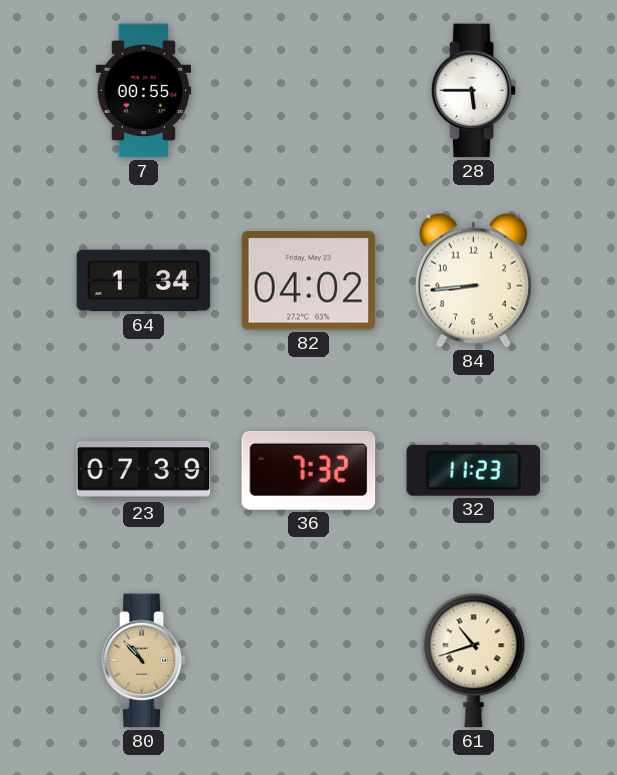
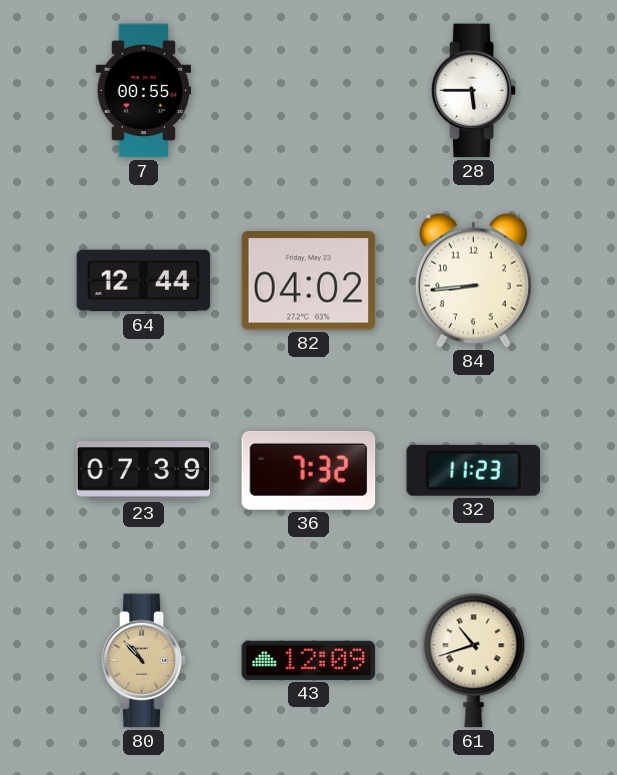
64: 1:34 -> 12:44 (144, 281)
43: none -> 12:09 (309, 660)
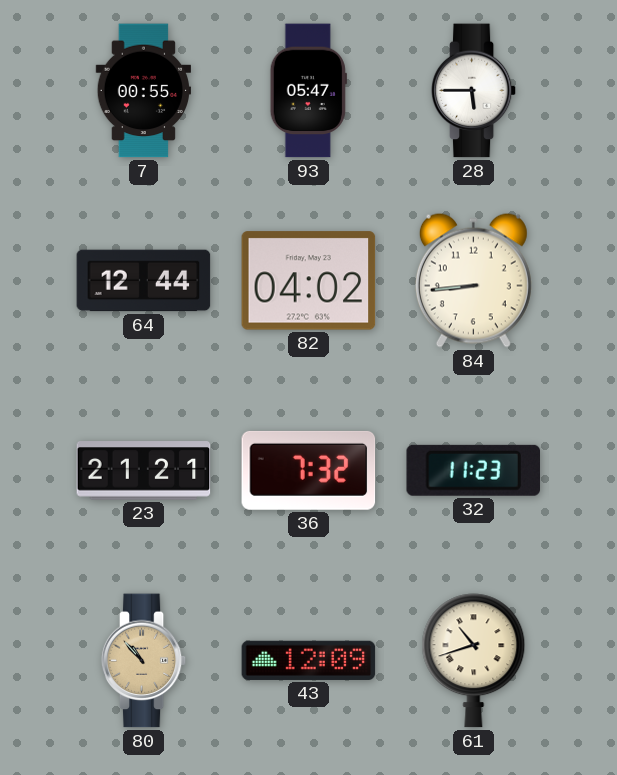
93: none -> 05:47 (308, 91)
23: 07:39 -> 21:21 (144, 471)
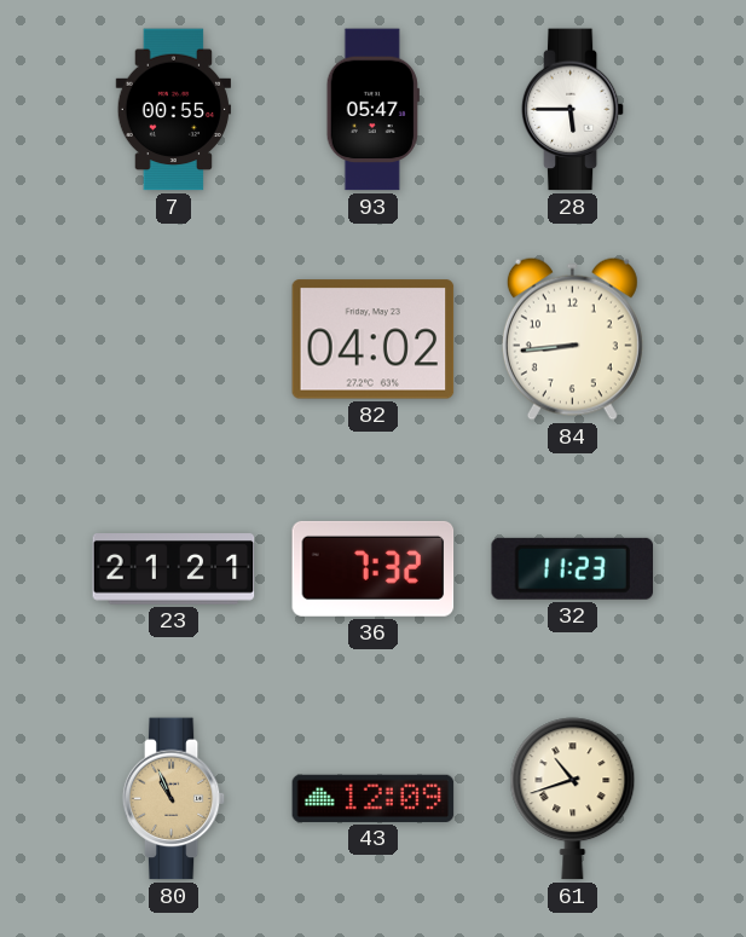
64: 12:44 -> none (144, 281)
80: 10:53 -> 10:56 (174, 799)
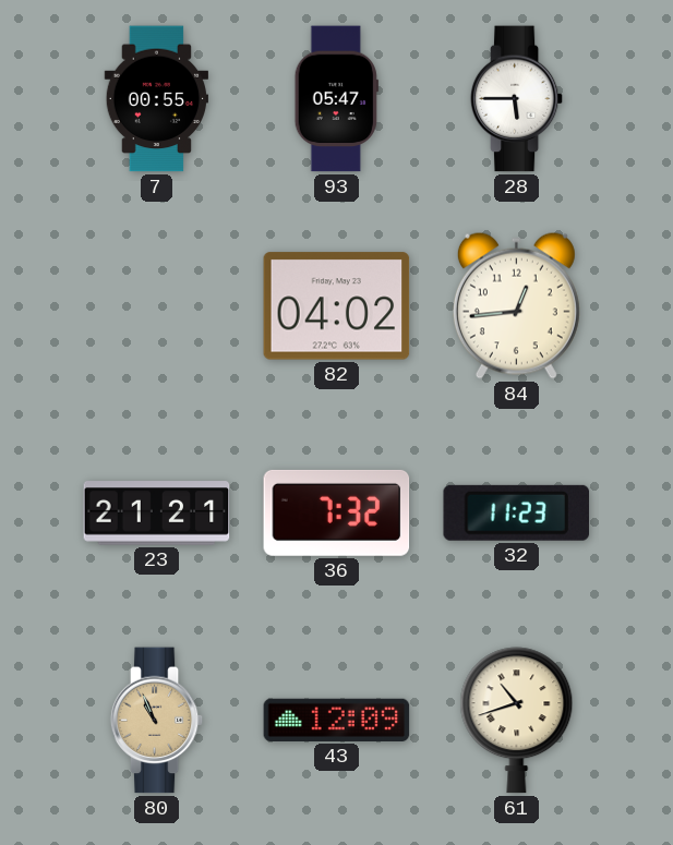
84: 8:44 -> 12:44 (516, 305)
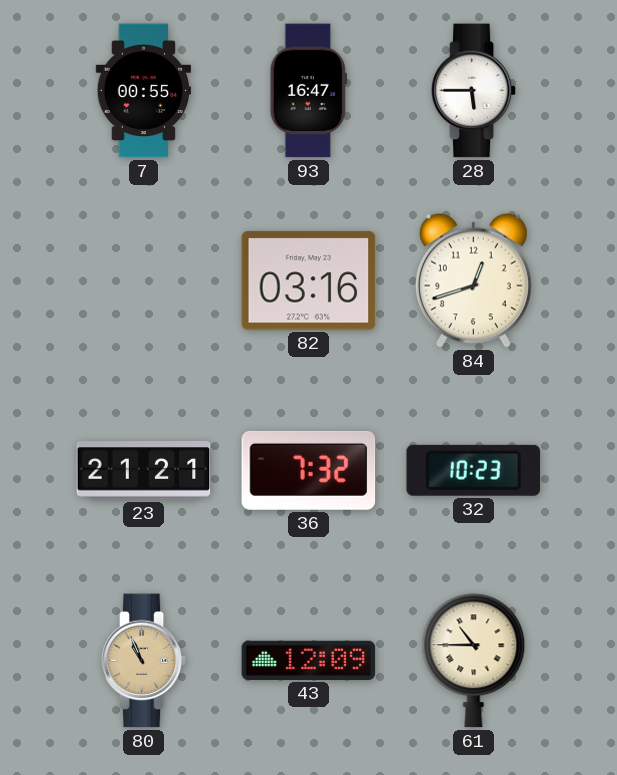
93: 05:47 -> 16:47 (308, 91)
82: 04:02 -> 03:16 (309, 281)
84: 12:44 -> 12:42 (473, 280)
32: 11:23 -> 10:23 (473, 470)
61: 10:42 -> 10:45 (474, 661)
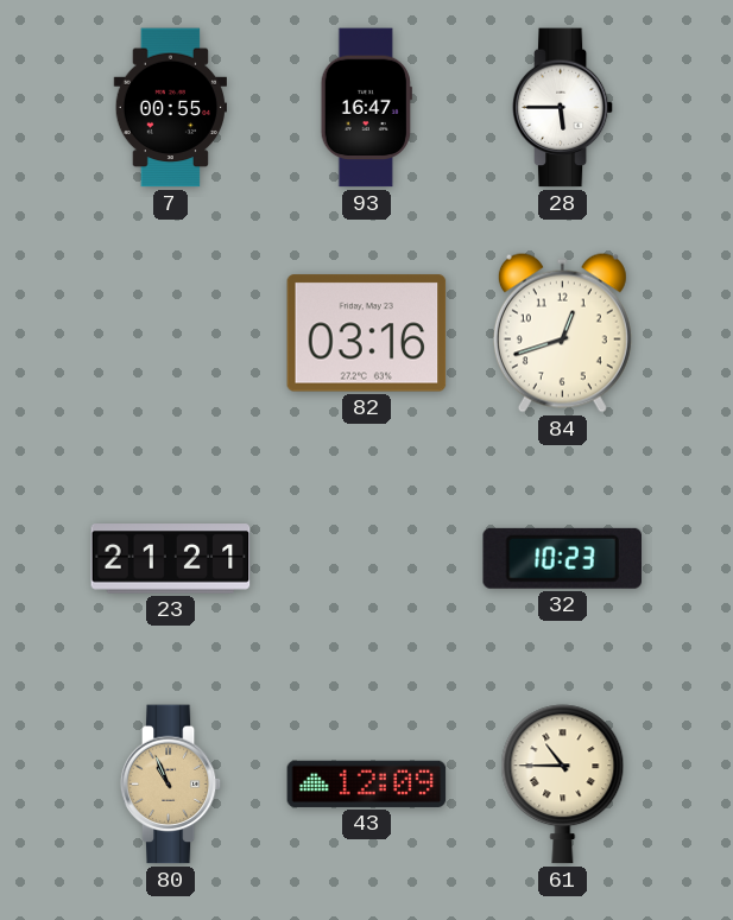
36: 7:32 -> none (309, 470)
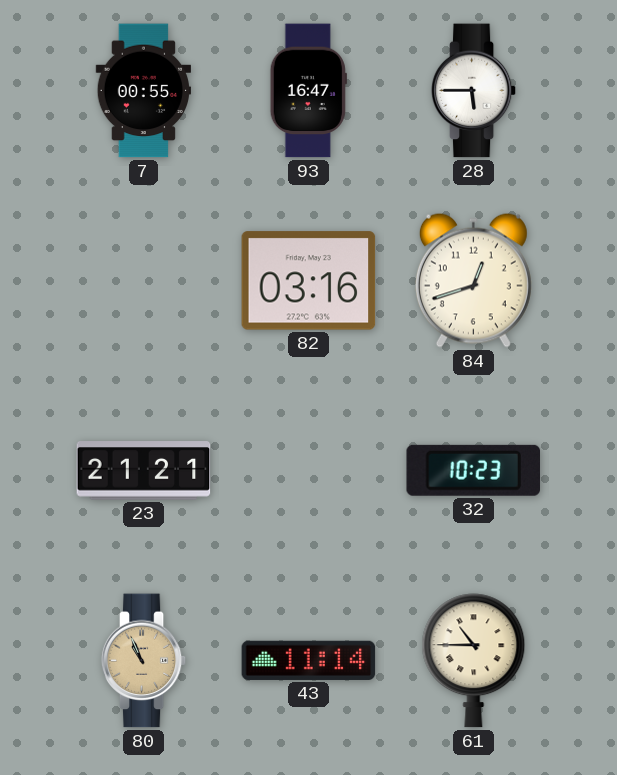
43: 12:09 -> 11:14 (309, 660)
